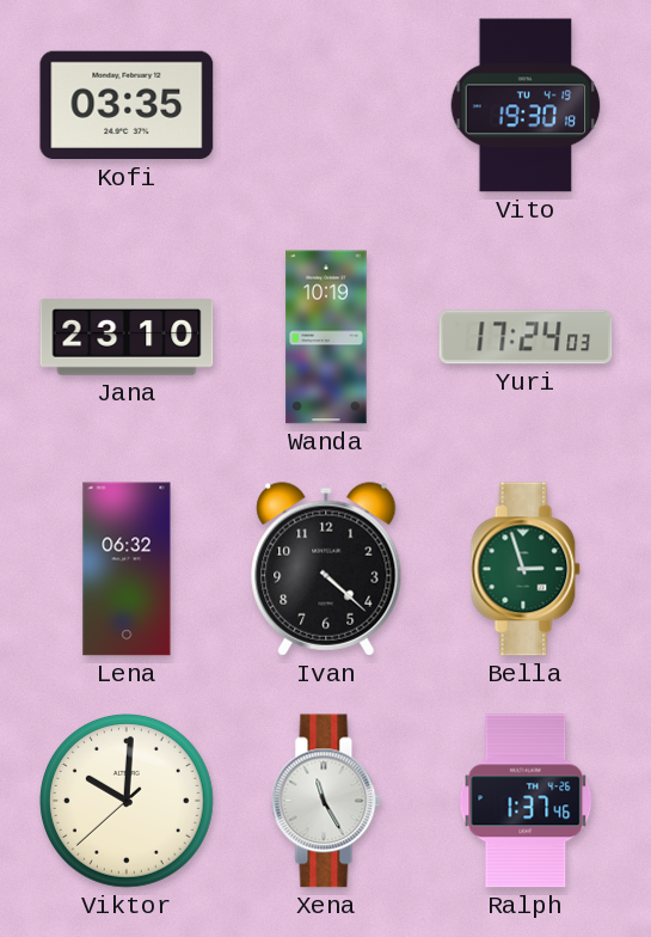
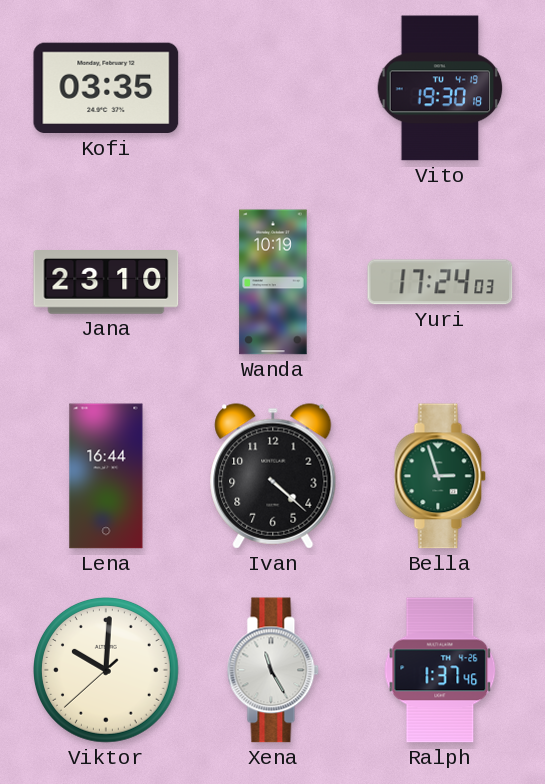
Lena: 06:32 -> 16:44 (106, 476)
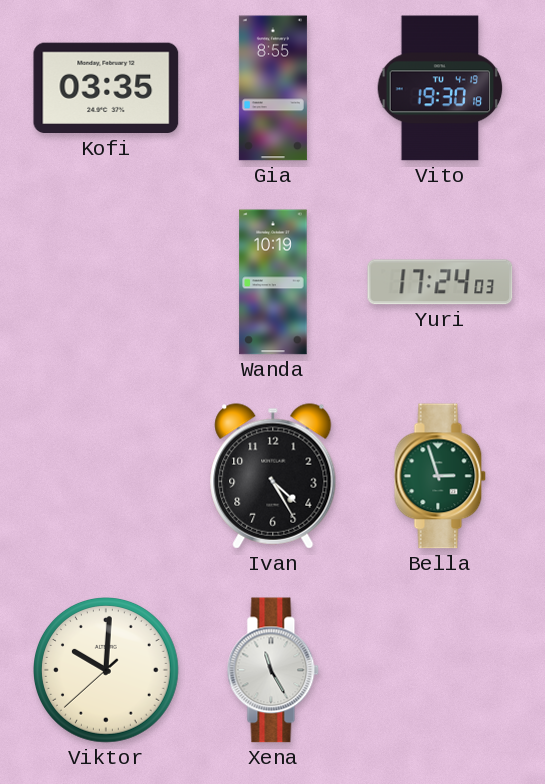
Gia: none -> 8:55 (273, 88)
Jana: 23:10 -> none (106, 283)
Lena: 16:44 -> none (106, 476)
Ivan: 4:22 -> 4:25 (273, 476)
Ralph: 1:37 -> none (440, 670)
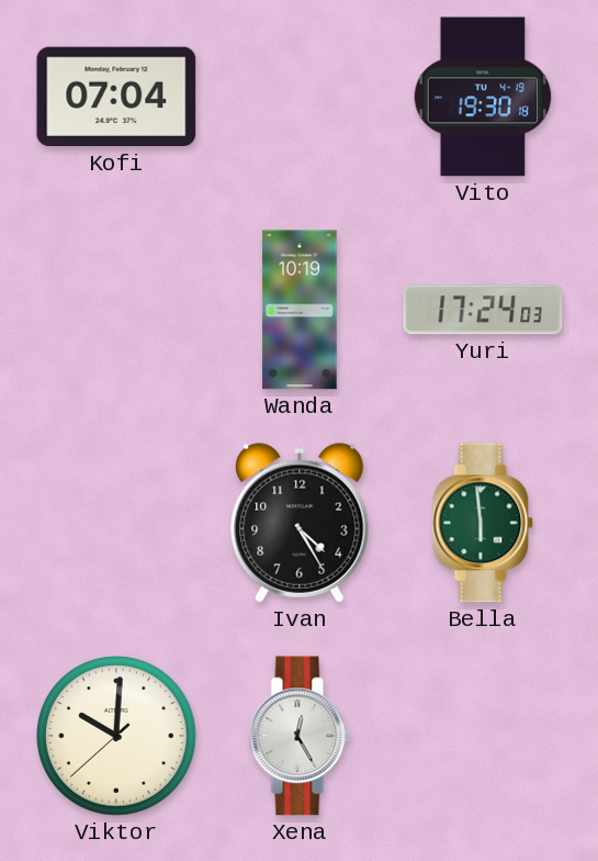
Kofi: 03:35 -> 07:04 (116, 97)
Gia: 8:55 -> none (273, 88)
Bella: 2:57 -> 5:59 (483, 523)
Xena: 11:25 -> 12:25 (300, 736)
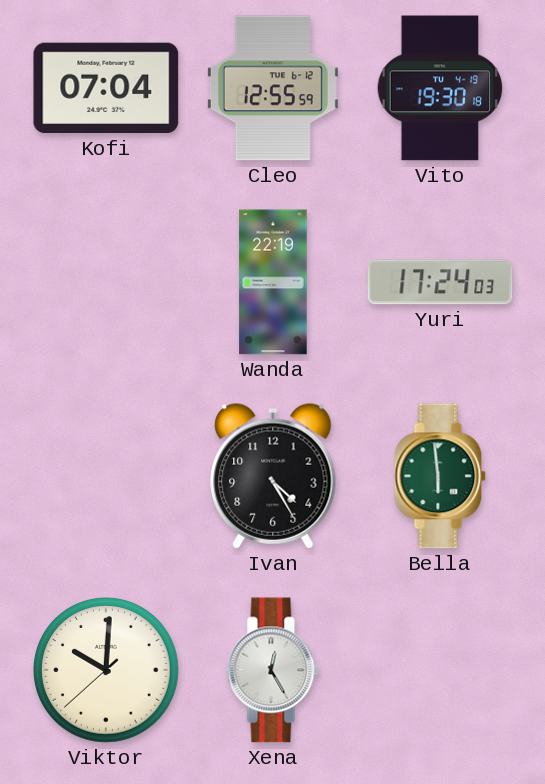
Cleo: none -> 12:55 (273, 88)
Wanda: 10:19 -> 22:19 (273, 282)
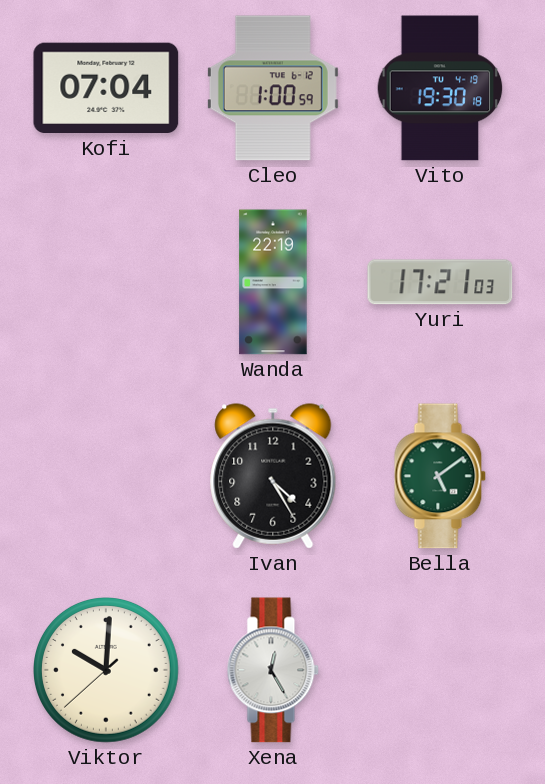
Cleo: 12:55 -> 1:00 (273, 88)
Yuri: 17:24 -> 17:21 (440, 282)
Bella: 5:59 -> 5:09 (440, 476)
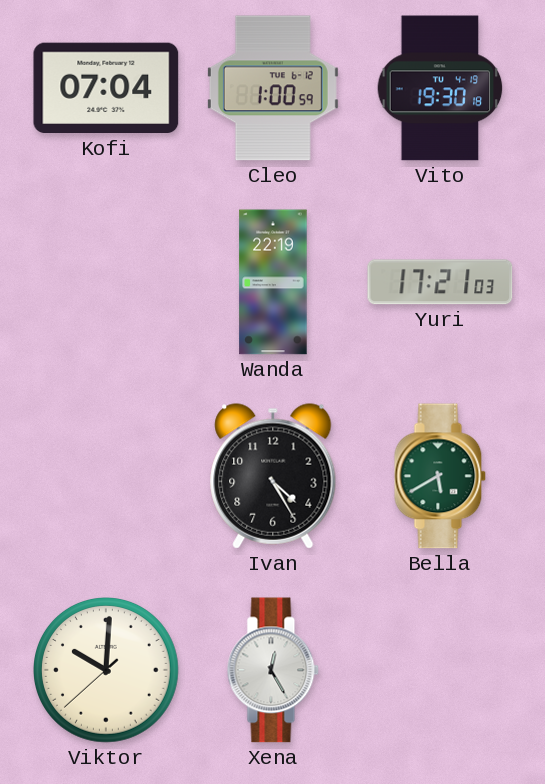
Bella: 5:09 -> 5:40 (440, 476)
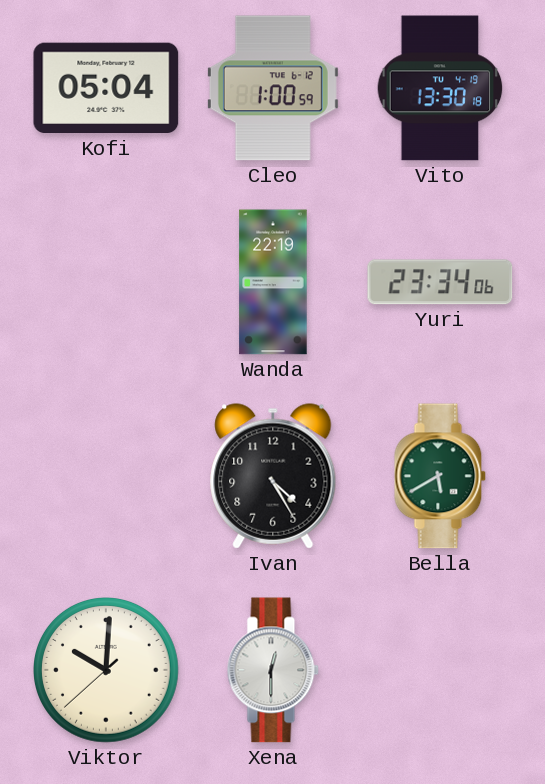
Kofi: 07:04 -> 05:04 (106, 88)
Vito: 19:30 -> 13:30 (440, 88)
Yuri: 17:21 -> 23:34 (440, 282)
Xena: 12:25 -> 12:30 (273, 670)
